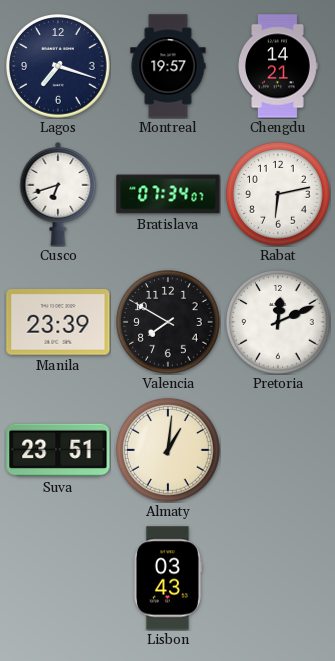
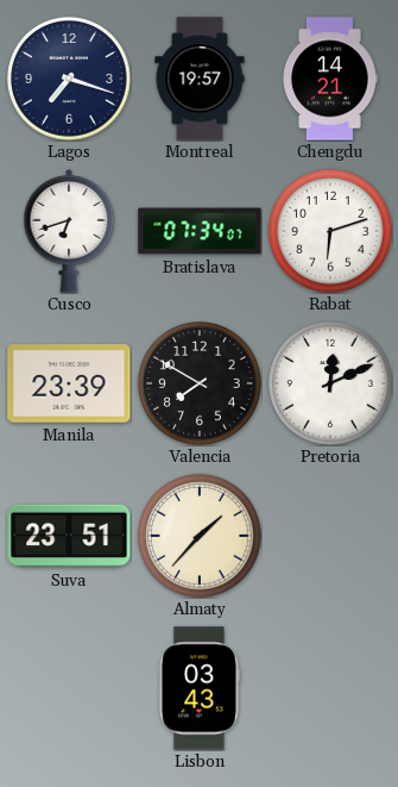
Rabat: 6:13 -> 6:12 (331, 232)
Almaty: 1:01 -> 1:37 (201, 537)
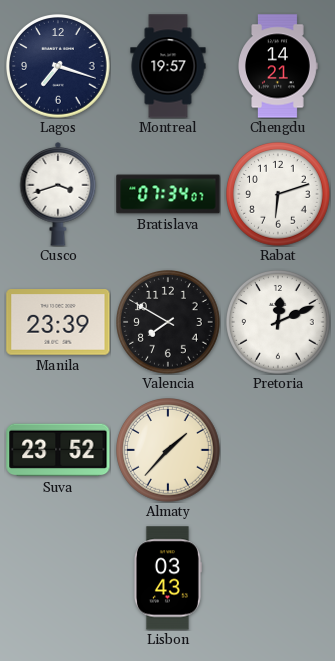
Cusco: 6:42 -> 3:42 (58, 195)
Suva: 23:51 -> 23:52 (58, 450)
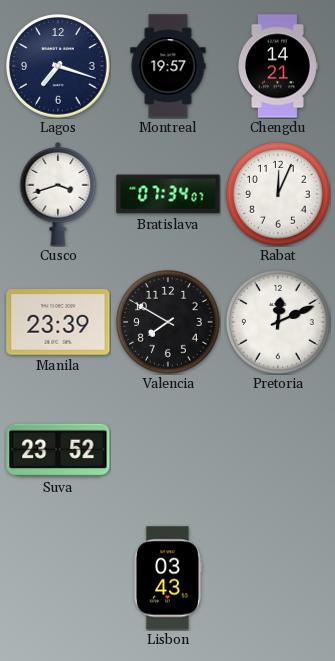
Rabat: 6:12 -> 12:04 (279, 195)
Almaty: 1:37 -> none (169, 451)
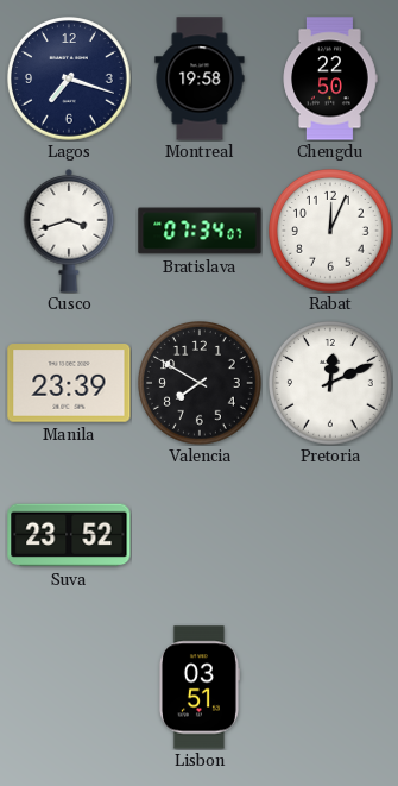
Montreal: 19:57 -> 19:58 (200, 78)
Chengdu: 14:21 -> 22:50 (330, 78)
Lisbon: 03:43 -> 03:51 (198, 687)
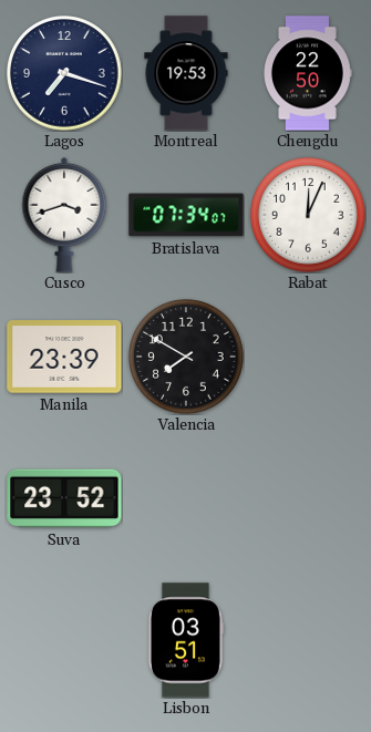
Montreal: 19:58 -> 19:53 (186, 73)
Pretoria: 12:11 -> none (331, 384)
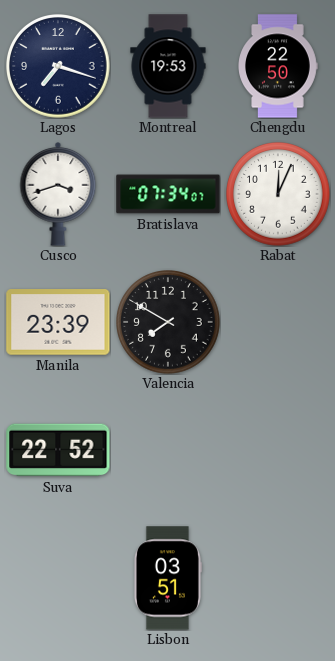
Suva: 23:52 -> 22:52 (58, 450)
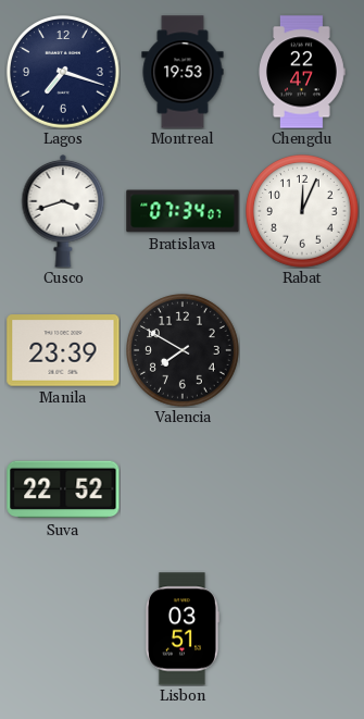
Chengdu: 22:50 -> 22:47 (302, 72)
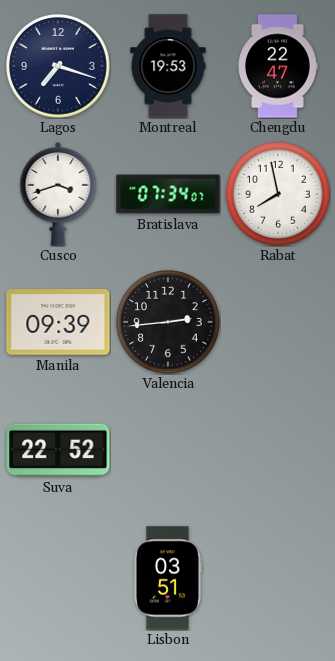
Rabat: 12:04 -> 7:58 (279, 195)
Manila: 23:39 -> 09:39 (58, 322)
Valencia: 7:50 -> 2:44 (169, 323)
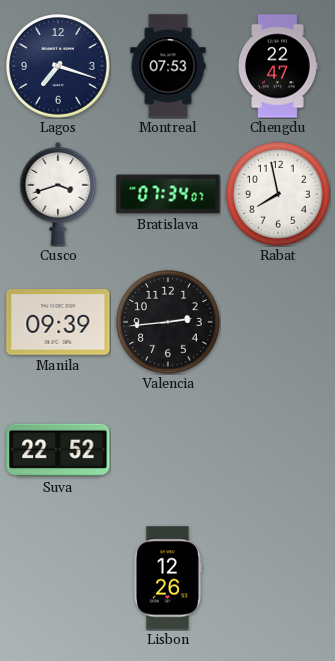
Montreal: 19:53 -> 07:53 (168, 66)
Lisbon: 03:51 -> 12:26 (167, 578)
